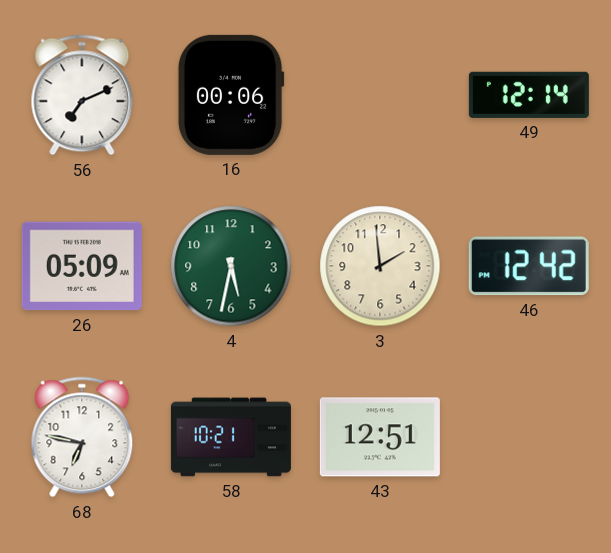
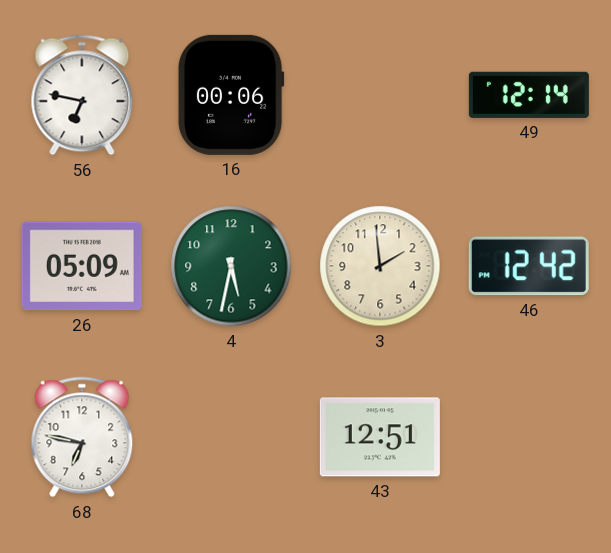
56: 7:11 -> 6:47 (82, 95)
58: 10:21 -> none (231, 437)
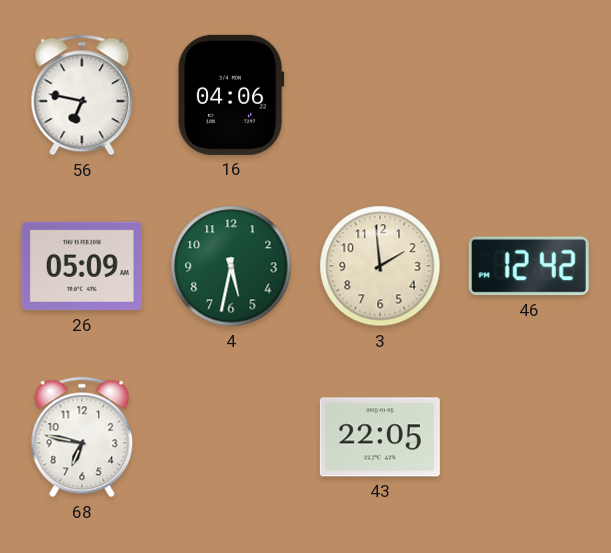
16: 00:06 -> 04:06 (231, 95)
49: 12:14 -> none (529, 95)
43: 12:51 -> 22:05 (380, 437)
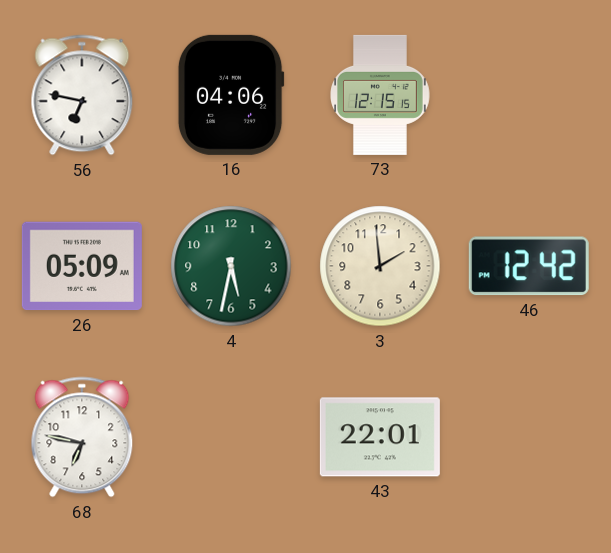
73: none -> 12:15 (381, 95)
43: 22:05 -> 22:01 (380, 437)
